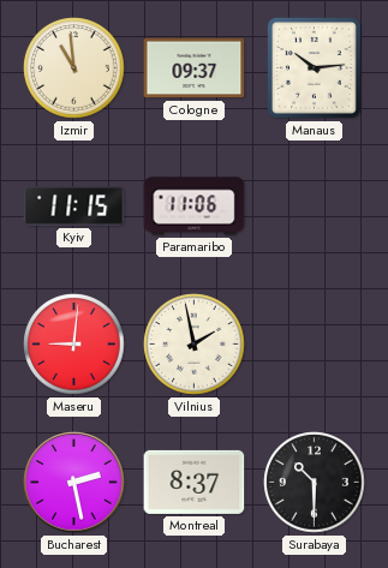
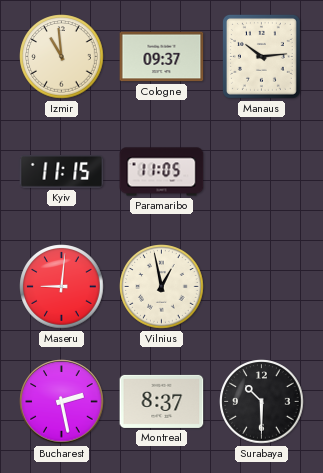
Paramaribo: 11:06 -> 11:05 (162, 172)
Vilnius: 1:58 -> 12:58 (162, 287)
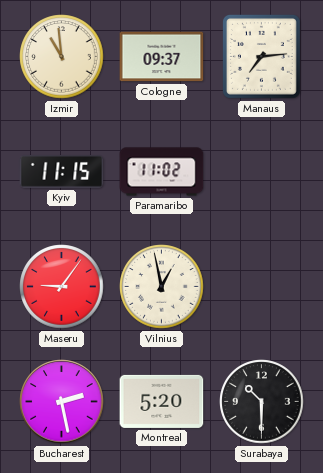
Manaus: 10:14 -> 7:14 (261, 56)
Paramaribo: 11:05 -> 11:02 (162, 172)
Maseru: 9:01 -> 9:06 (62, 287)
Montreal: 8:37 -> 5:20 (162, 401)
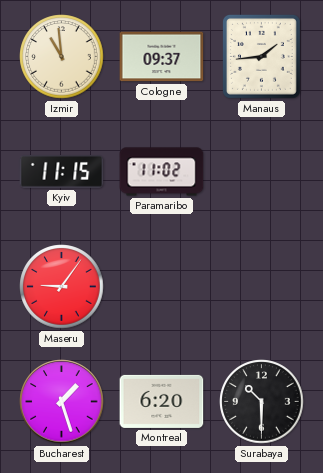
Manaus: 7:14 -> 1:44 (261, 56)
Vilnius: 12:58 -> none (162, 287)
Bucharest: 2:28 -> 1:27 (62, 402)
Montreal: 5:20 -> 6:20 (162, 401)
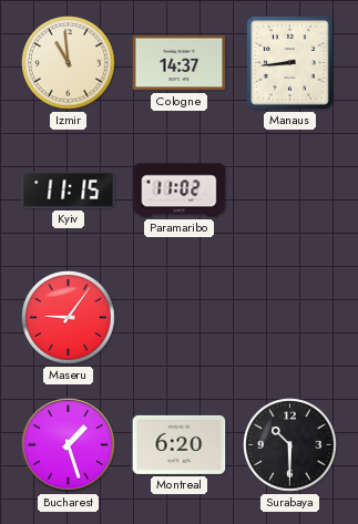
Cologne: 09:37 -> 14:37 (180, 63)
Manaus: 1:44 -> 8:44 (289, 62)
